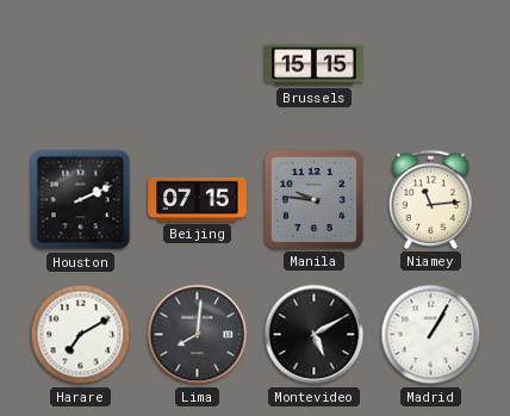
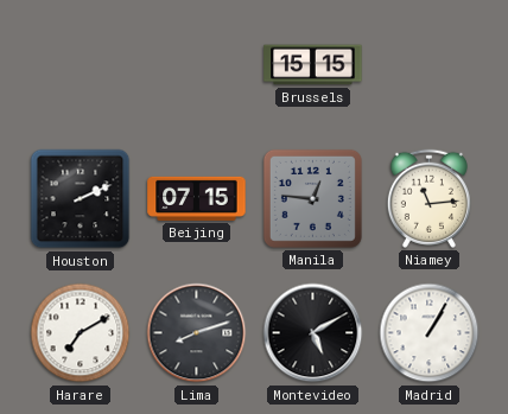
Manila: 9:46 -> 12:46 (312, 198)
Lima: 8:01 -> 8:12 (197, 333)
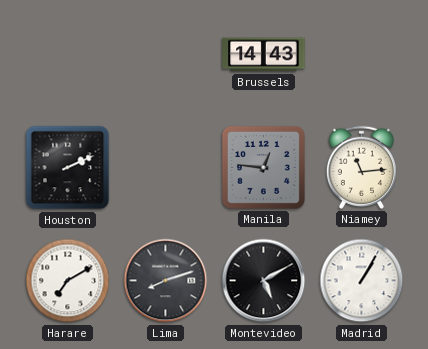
Brussels: 15:15 -> 14:43 (264, 55)
Beijing: 07:15 -> none (197, 198)
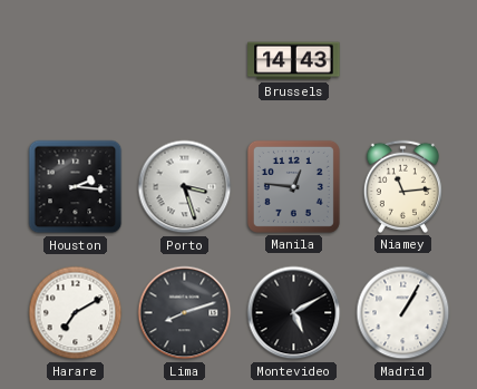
Houston: 2:11 -> 2:16 (76, 187)
Porto: none -> 3:27 (185, 187)
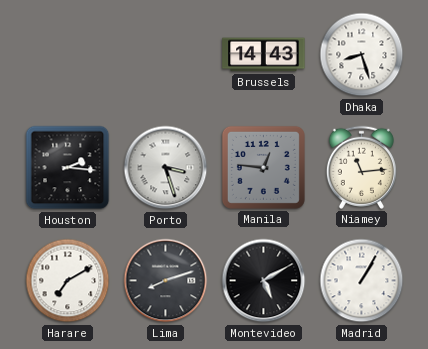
Dhaka: none -> 8:27 (362, 55)
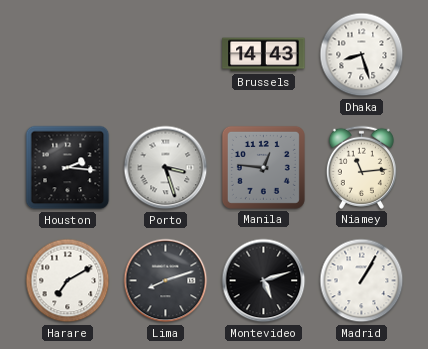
Montevideo: 5:10 -> 5:12 (264, 281)
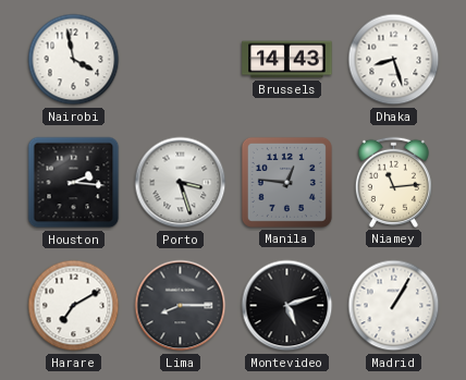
Nairobi: none -> 3:58 (74, 60)
Lima: 8:12 -> 8:15 (181, 306)
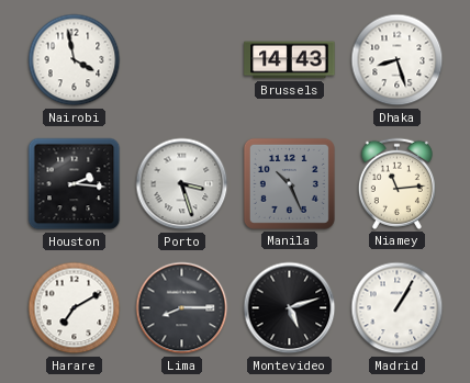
Manila: 12:46 -> 10:26 (289, 183)
